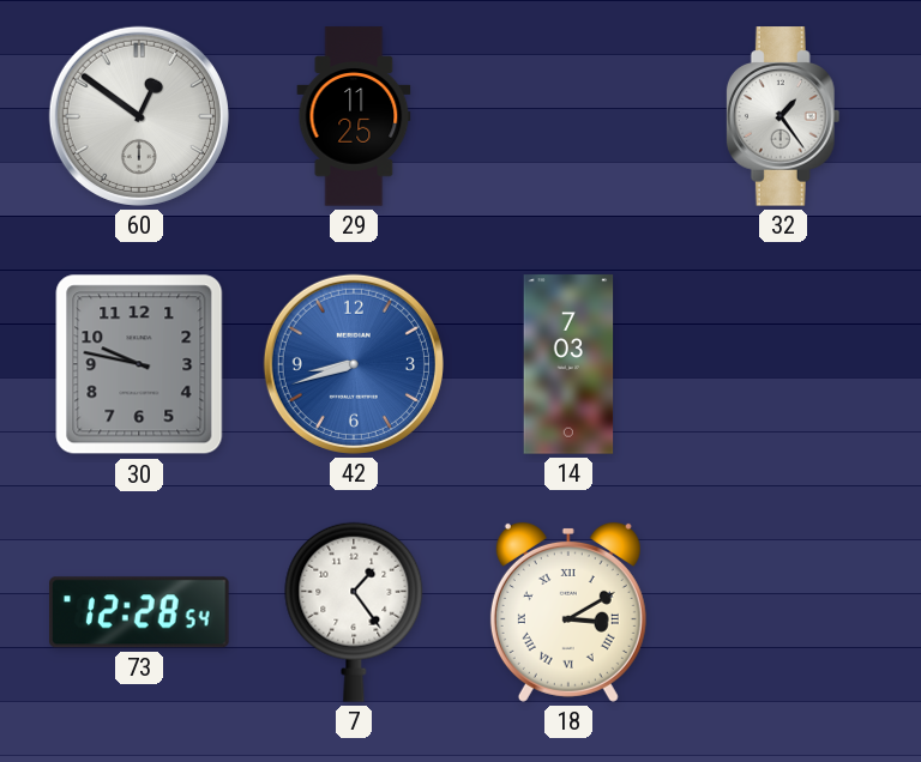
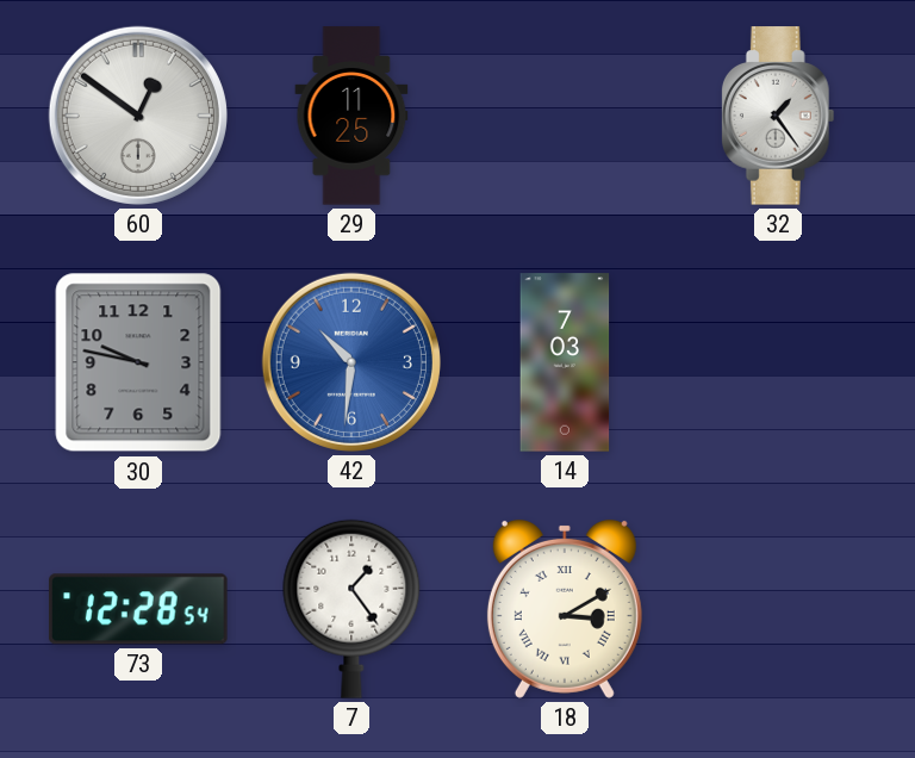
42: 8:42 -> 10:31 (351, 362)
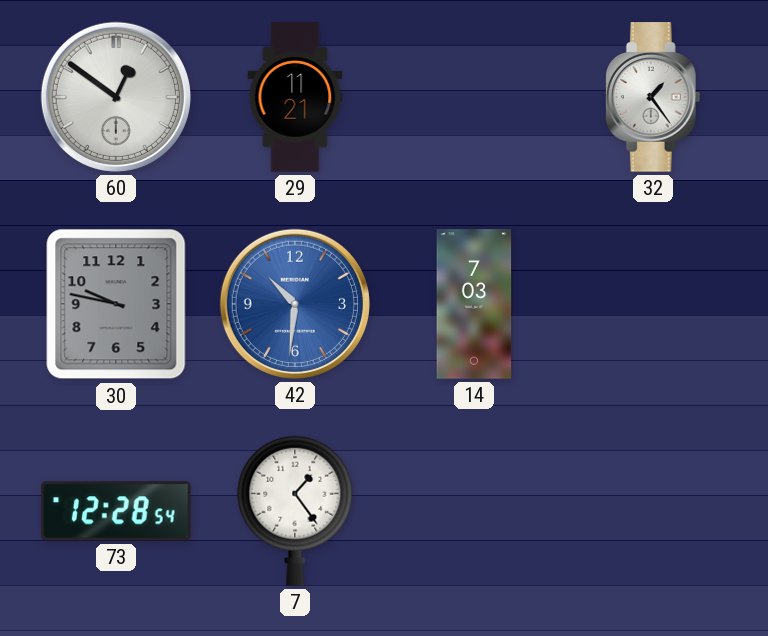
29: 11:25 -> 11:21 (295, 97)
18: 3:10 -> none (565, 609)
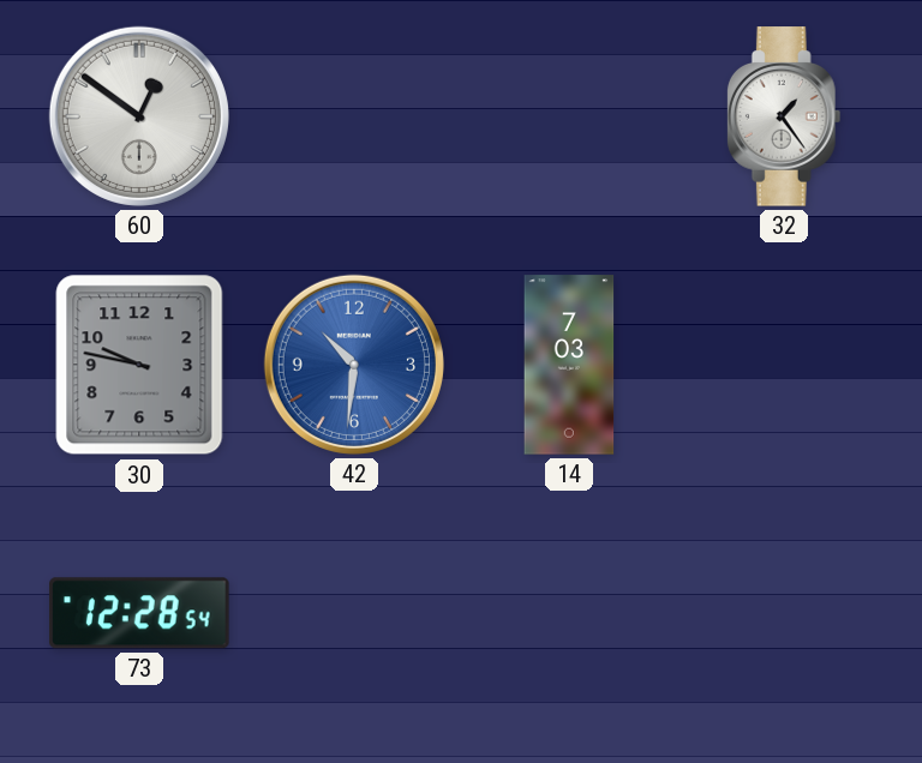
29: 11:21 -> none (295, 97)
7: 1:24 -> none (295, 511)
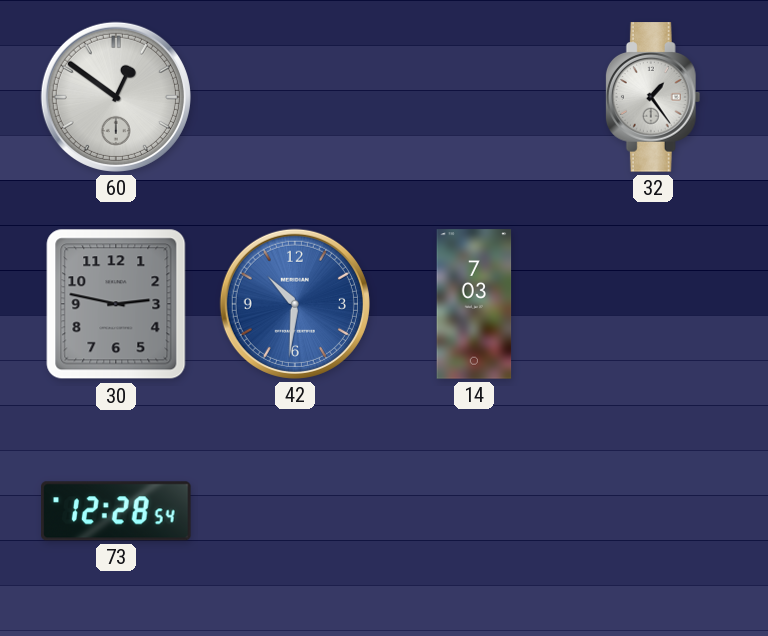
30: 9:47 -> 2:47 (116, 304)
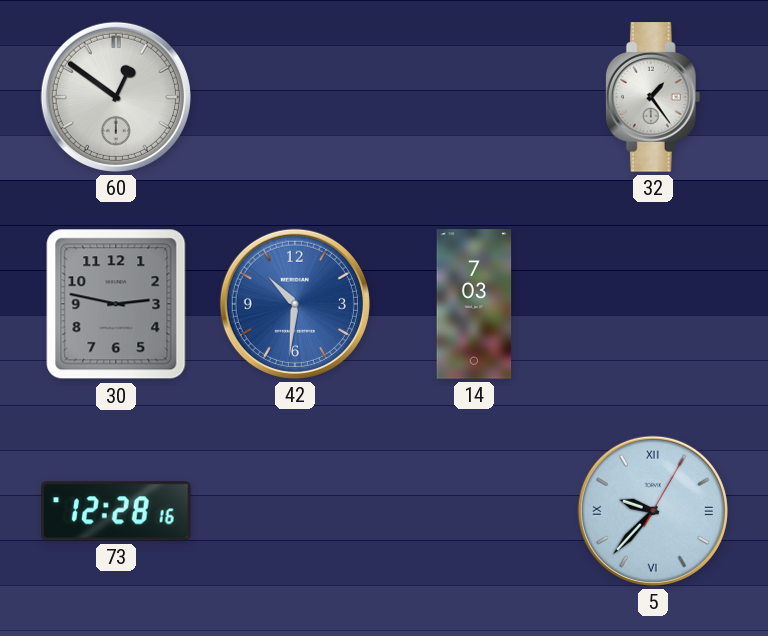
73: 12:28:54 -> 12:28:16 (116, 511)
5: none -> 9:37 (653, 511)
